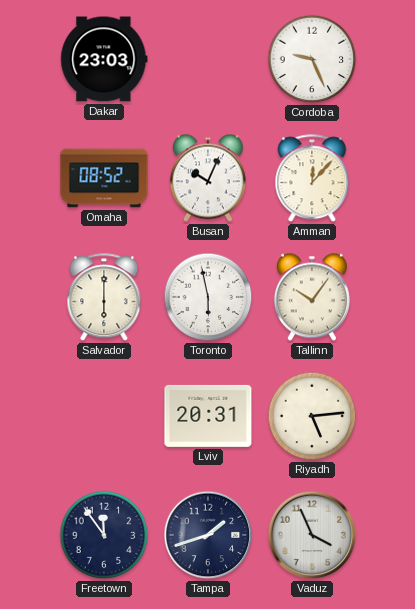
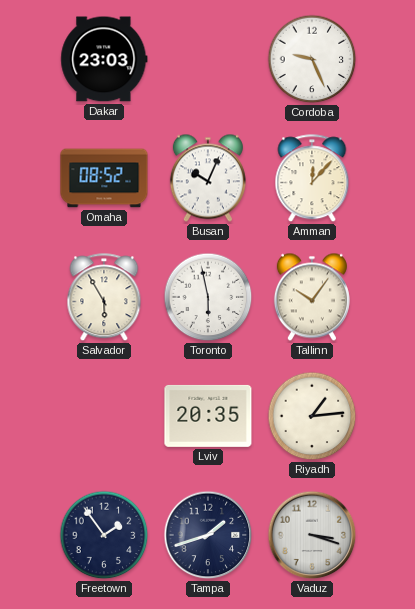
Salvador: 6:00 -> 5:55 (104, 298)
Lviv: 20:31 -> 20:35 (208, 416)
Riyadh: 5:14 -> 1:14 (312, 416)
Freetown: 11:54 -> 1:54 (104, 535)
Vaduz: 3:56 -> 3:18 (312, 535)
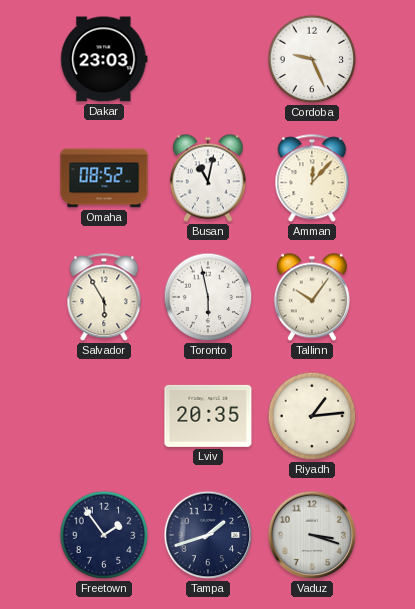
Busan: 10:04 -> 11:02 (208, 178)
